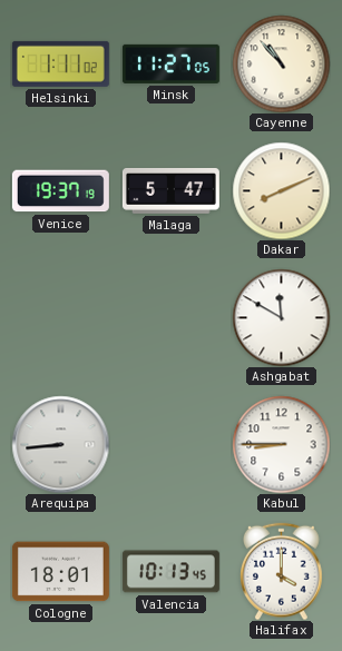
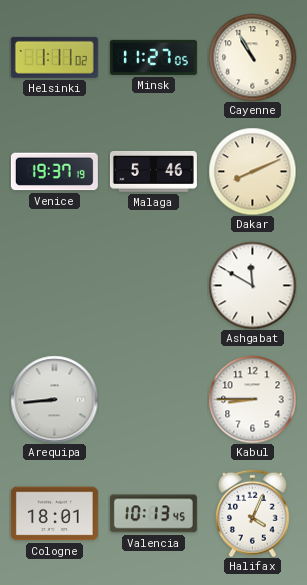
Cayenne: 10:53 -> 10:55 (252, 57)
Malaga: 5:47 -> 5:46 (153, 171)
Halifax: 4:00 -> 4:04 (253, 513)
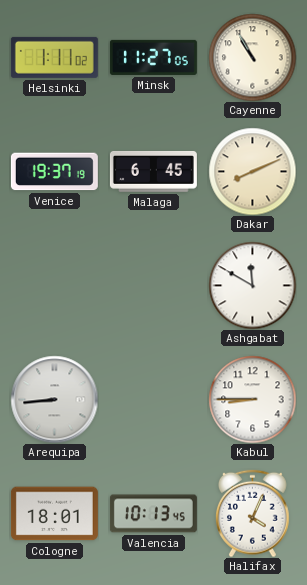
Malaga: 5:46 -> 6:45 (153, 171)
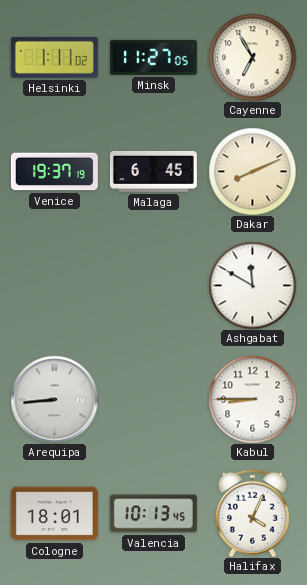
Cayenne: 10:55 -> 6:55 (252, 57)
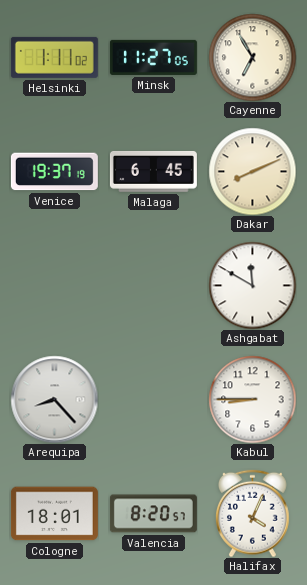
Arequipa: 8:44 -> 8:23 (54, 399)
Valencia: 10:13 -> 8:20 (153, 514)
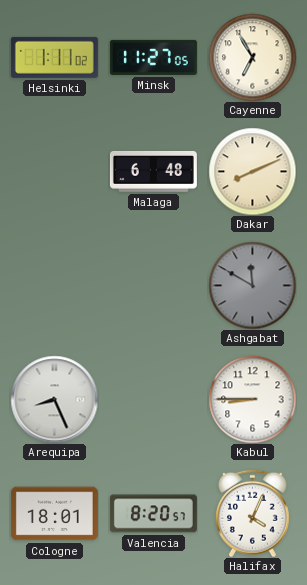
Venice: 19:37 -> none (54, 172)
Malaga: 6:45 -> 6:48 (153, 171)
Ashgabat dial: white -> grey (252, 285)
Arequipa: 8:23 -> 8:26 (54, 399)
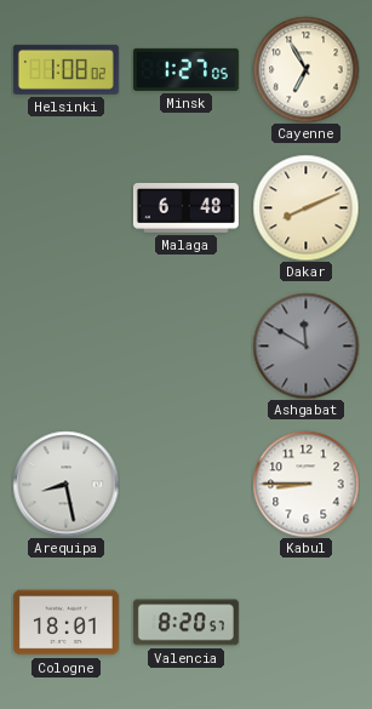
Helsinki: 1:11 -> 1:08 (65, 69)
Minsk: 11:27 -> 1:27 (185, 69)
Arequipa: 8:26 -> 8:28 (65, 484)
Halifax: 4:04 -> none (253, 513)
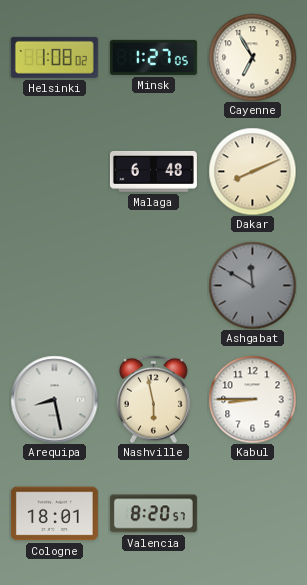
Nashville: none -> 5:58 (154, 399)
